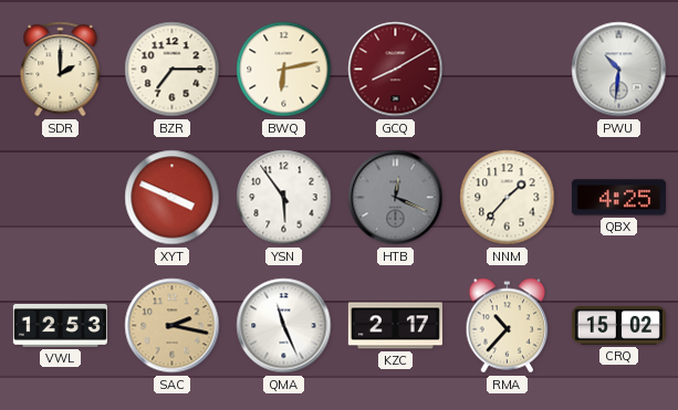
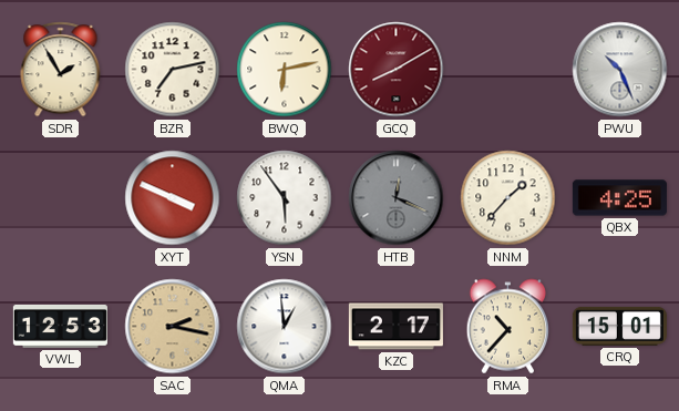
SDR: 2:00 -> 1:55 (61, 70)
BZR: 7:15 -> 7:13 (173, 70)
PWU: 10:31 -> 10:26 (620, 70)
QMA: 11:26 -> 12:59 (285, 327)
CRQ: 15:02 -> 15:01 (619, 326)
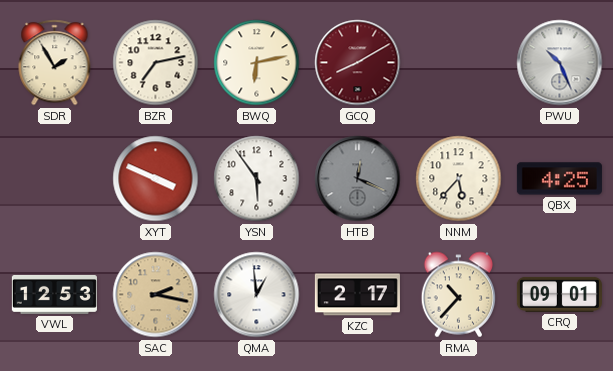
NNM: 1:37 -> 5:37 (459, 179)
CRQ: 15:01 -> 09:01 (559, 294)
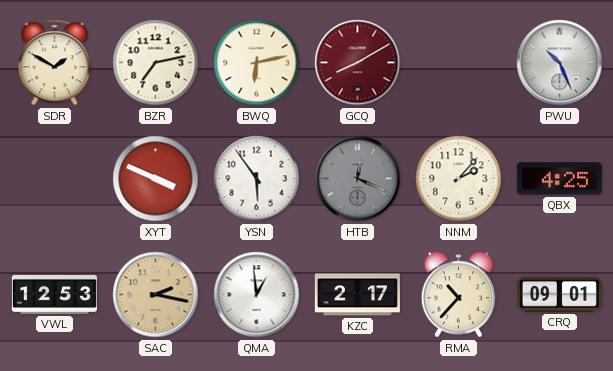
SDR: 1:55 -> 1:50 (55, 63)
NNM: 5:37 -> 2:07 (459, 179)
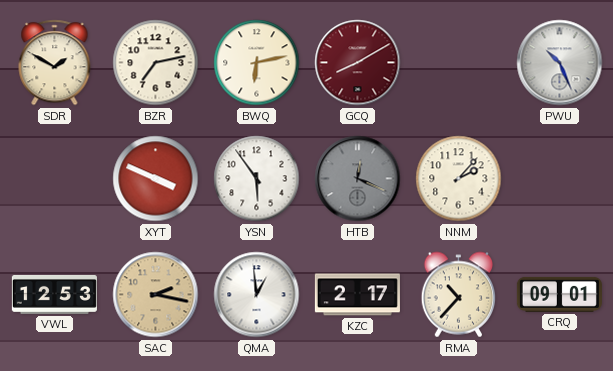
QBX: 4:25 -> none (559, 179)
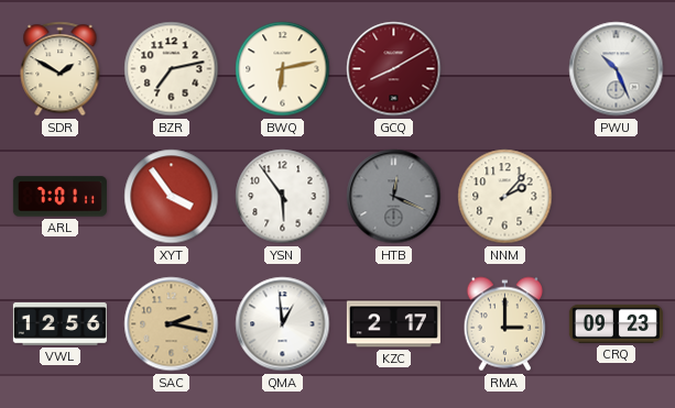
ARL: none -> 7:01 (59, 197)
XYT: 3:49 -> 3:54 (172, 197)
VWL: 12:53 -> 12:56 (59, 323)
RMA: 10:37 -> 3:00 (505, 324)
CRQ: 09:01 -> 09:23 (616, 323)
